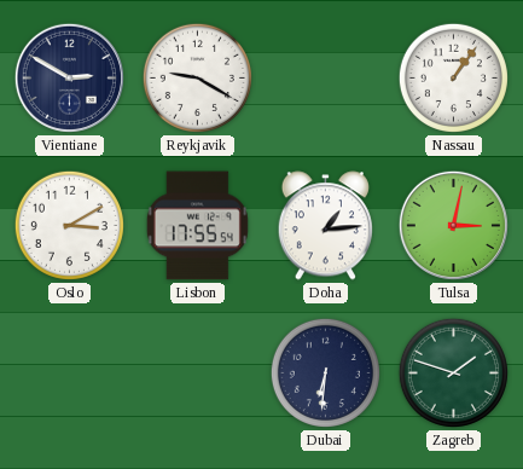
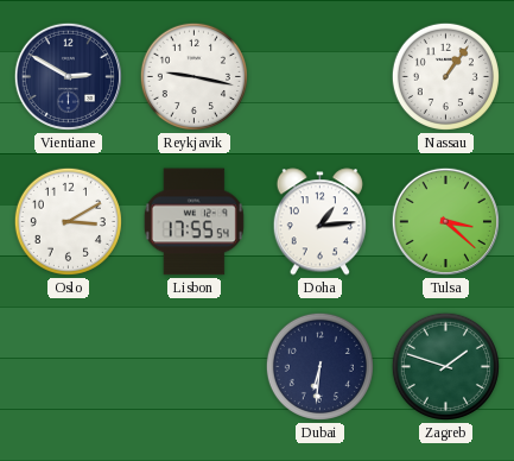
Reykjavik: 9:20 -> 9:17 (193, 76)
Tulsa: 3:02 -> 3:22 (445, 221)
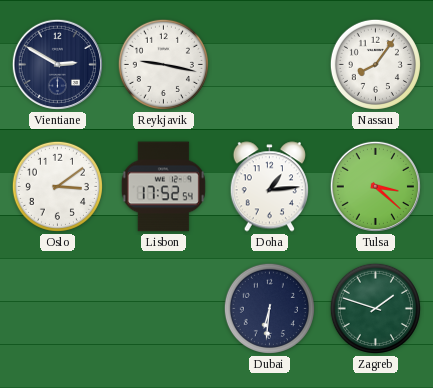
Nassau: 1:06 -> 8:06 (375, 64)
Oslo: 3:10 -> 3:09 (57, 186)
Lisbon: 17:55 -> 17:52 (163, 187)
